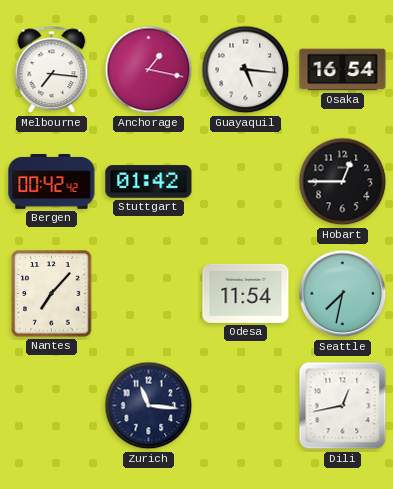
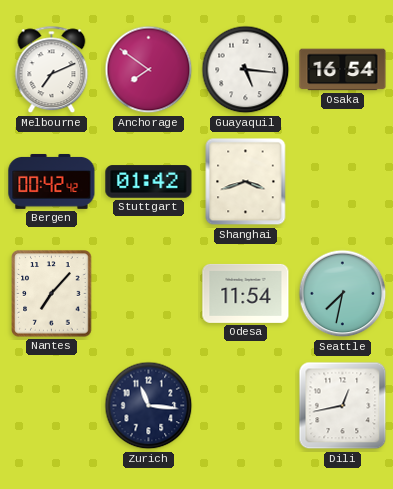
Melbourne: 7:16 -> 7:11 (52, 70)
Anchorage: 1:17 -> 7:51 (149, 70)
Shanghai: none -> 3:42 (246, 182)
Hobart: 12:45 -> none (343, 182)
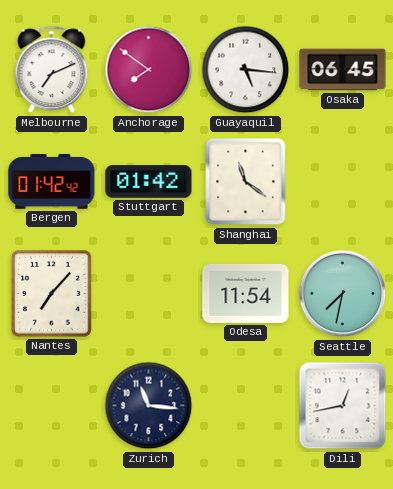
Osaka: 16:54 -> 06:45 (343, 70)
Bergen: 00:42 -> 01:42 (52, 181)
Shanghai: 3:42 -> 11:21 (246, 182)
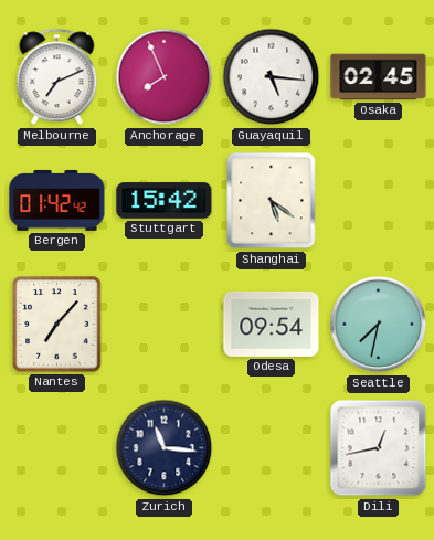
Anchorage: 7:51 -> 7:56 (165, 77)
Osaka: 06:45 -> 02:45 (379, 77)
Stuttgart: 01:42 -> 15:42 (165, 201)
Shanghai: 11:21 -> 5:21 (272, 201)
Odesa: 11:54 -> 09:54 (272, 324)
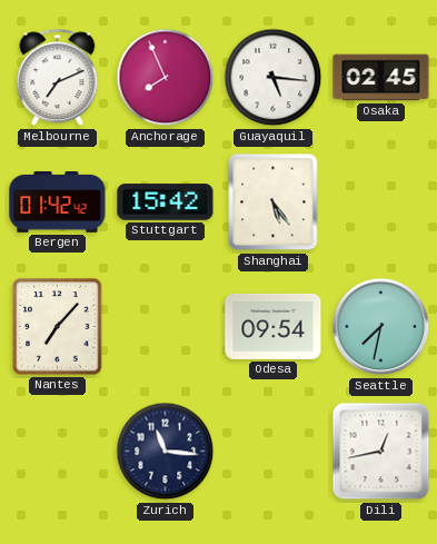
Shanghai: 5:21 -> 5:24 (274, 202)
